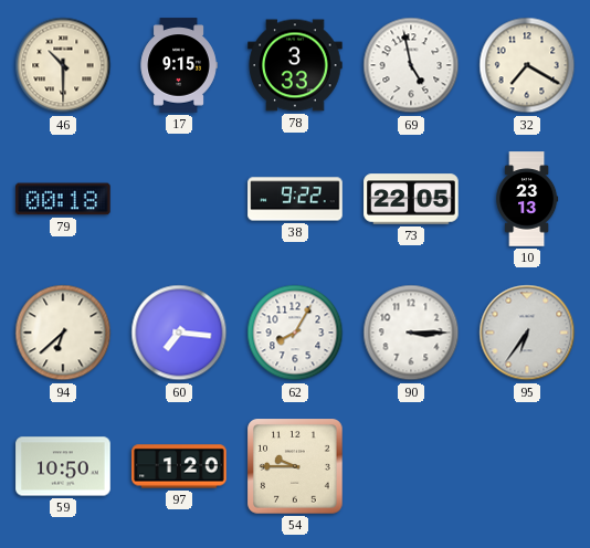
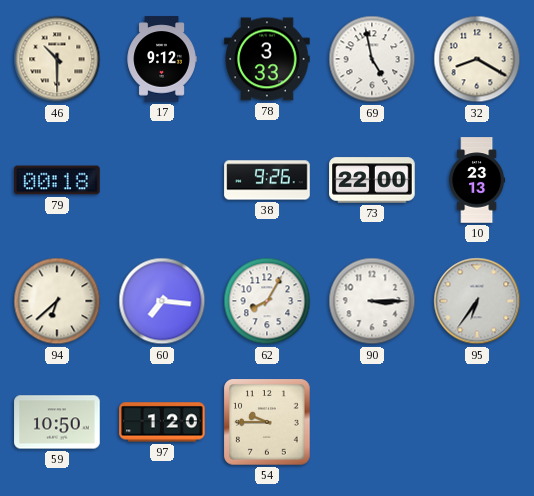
17: 9:15 -> 9:12 (162, 59)
32: 7:20 -> 8:20 (477, 59)
38: 9:22 -> 9:26 (267, 180)
73: 22:05 -> 22:00 (372, 180)
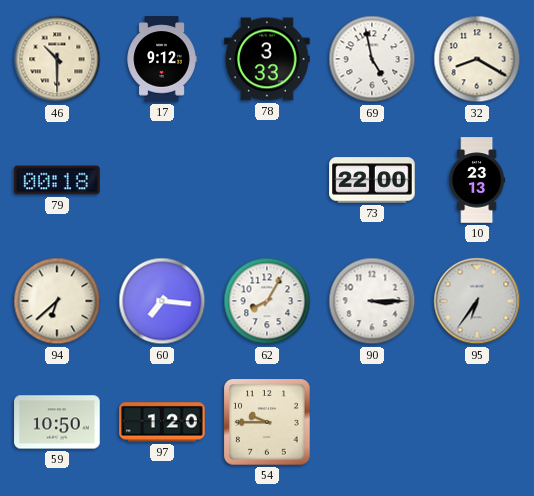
38: 9:26 -> none (267, 180)
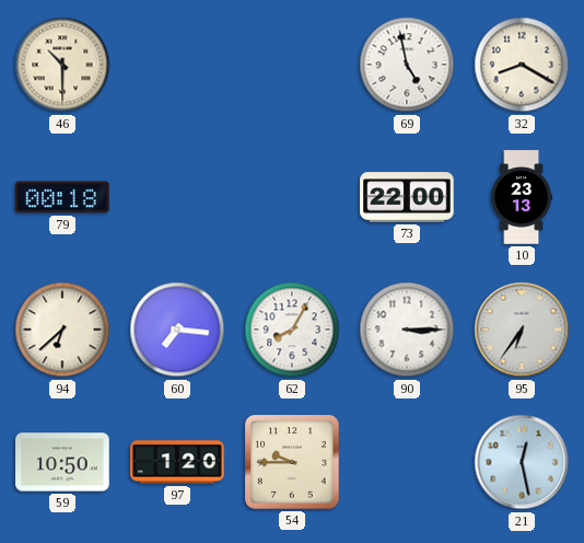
17: 9:12 -> none (162, 59)
78: 3:33 -> none (267, 59)
21: none -> 12:28 (522, 462)
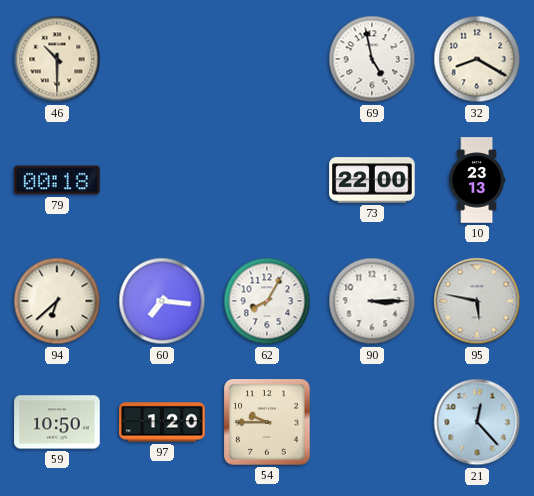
95: 6:36 -> 5:47 (477, 301)
21: 12:28 -> 12:23 (477, 422)
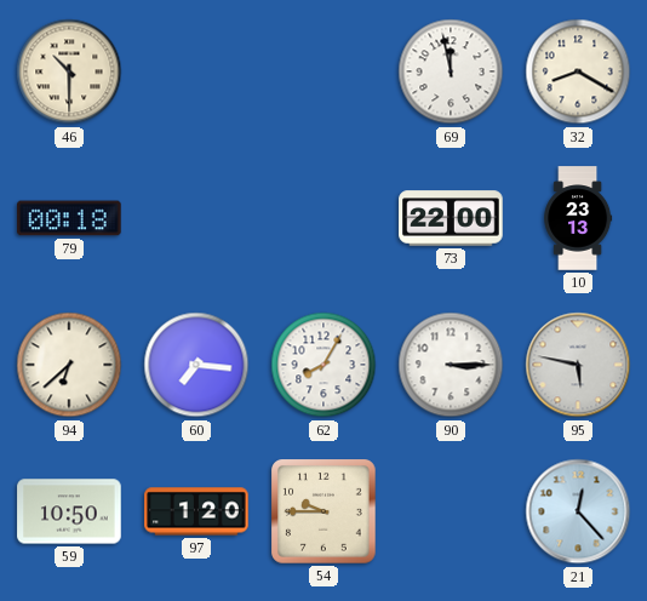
69: 4:58 -> 11:58 (451, 71)
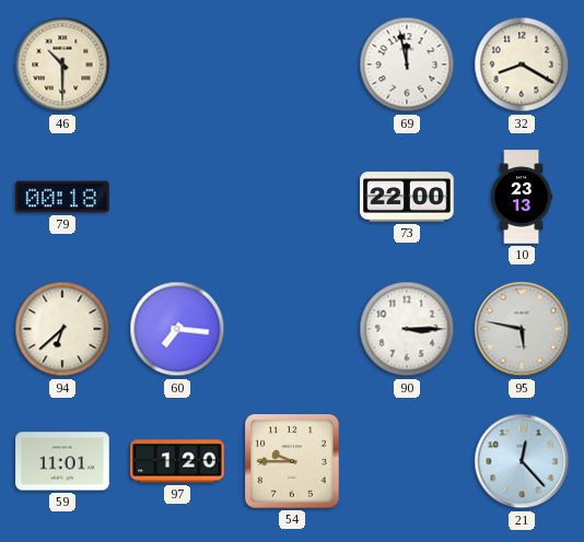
62: 8:05 -> none (323, 365)
59: 10:50 -> 11:01 (62, 461)
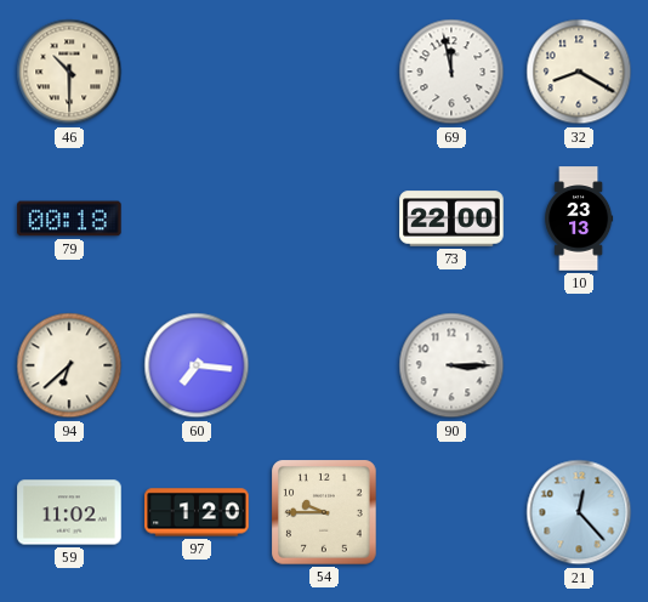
95: 5:47 -> none (522, 329)
59: 11:01 -> 11:02 (69, 512)
